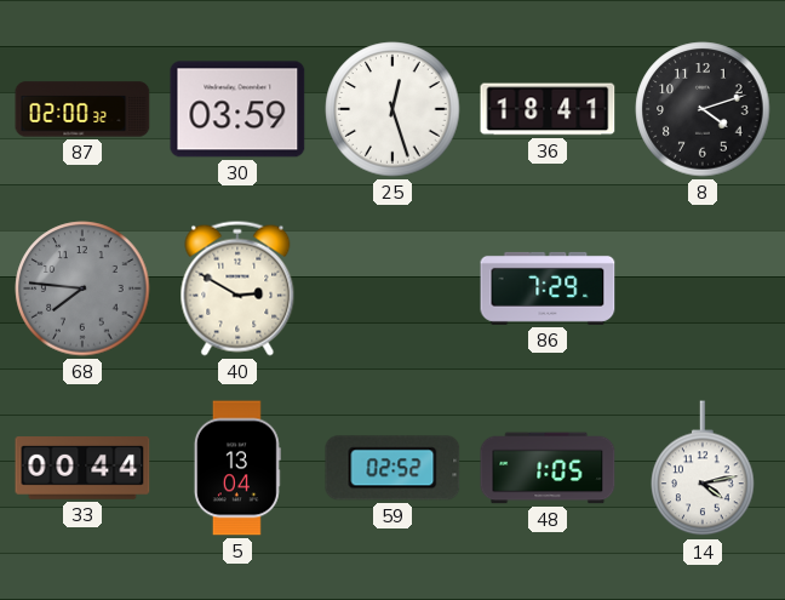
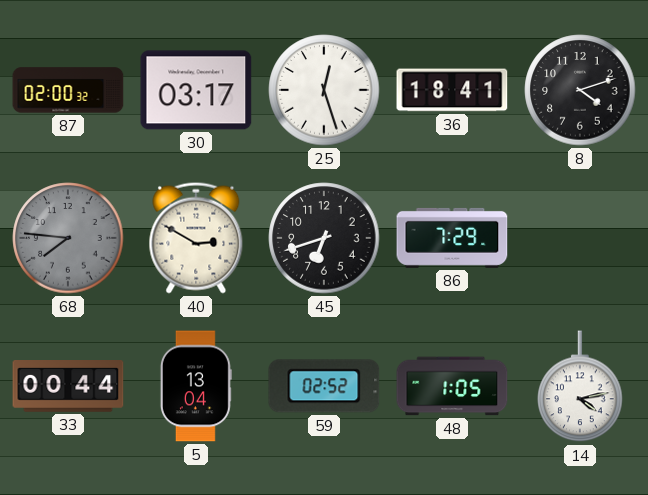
30: 03:59 -> 03:17 (196, 90)
45: none -> 6:42 (324, 238)
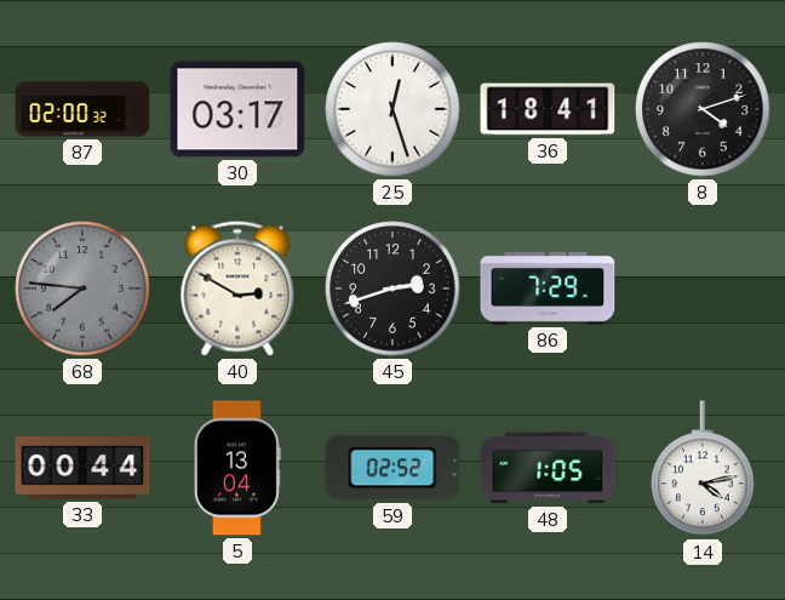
45: 6:42 -> 2:42 (392, 288)
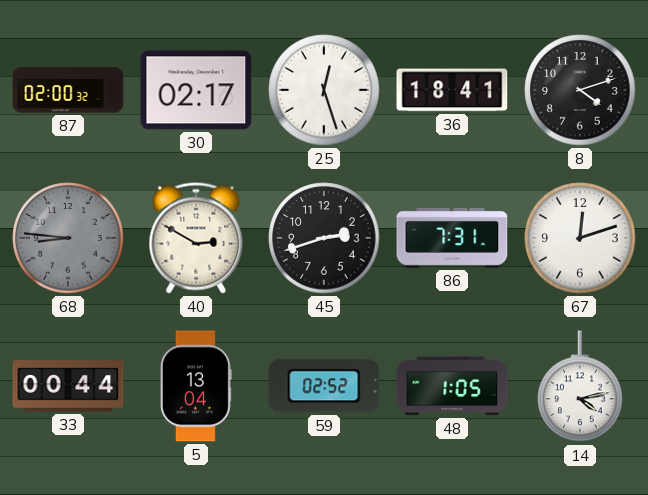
30: 03:17 -> 02:17 (196, 90)
68: 7:46 -> 8:46 (68, 238)
86: 7:29 -> 7:31 (452, 238)
67: none -> 12:12 (580, 238)
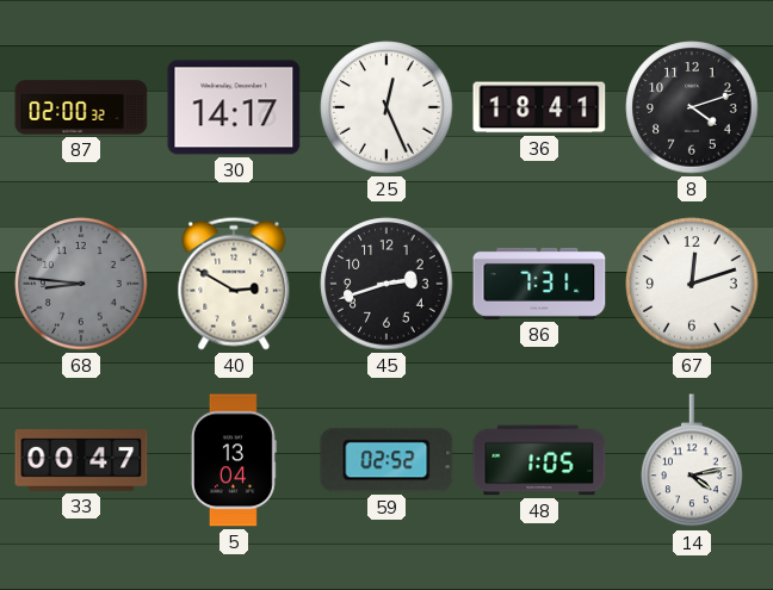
30: 02:17 -> 14:17 (234, 107)
25: 12:27 -> 12:26 (386, 107)
33: 00:44 -> 00:47 (81, 461)
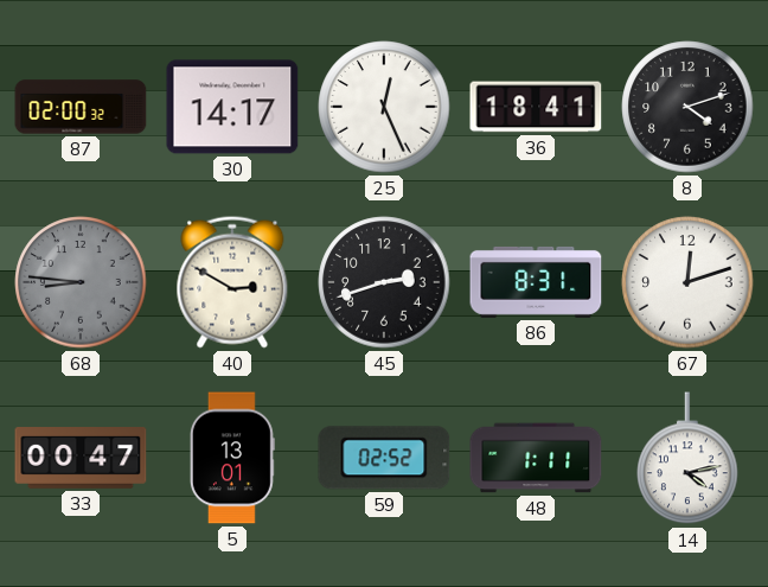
86: 7:31 -> 8:31 (536, 282)
5: 13:04 -> 13:01 (232, 458)
48: 1:05 -> 1:11 (536, 458)
